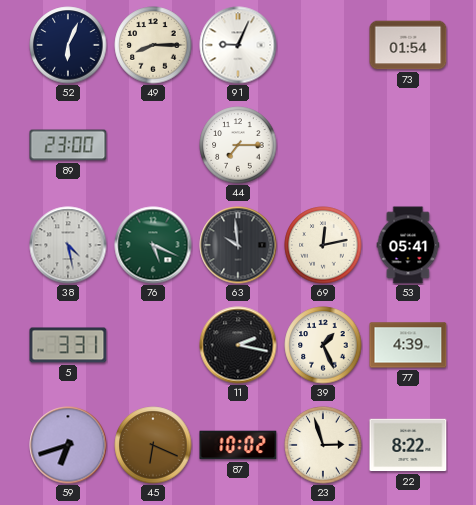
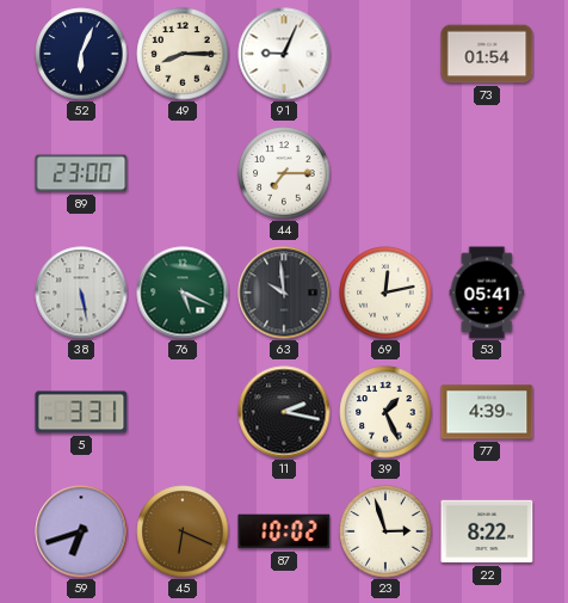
38: 4:28 -> 5:28 (81, 293)
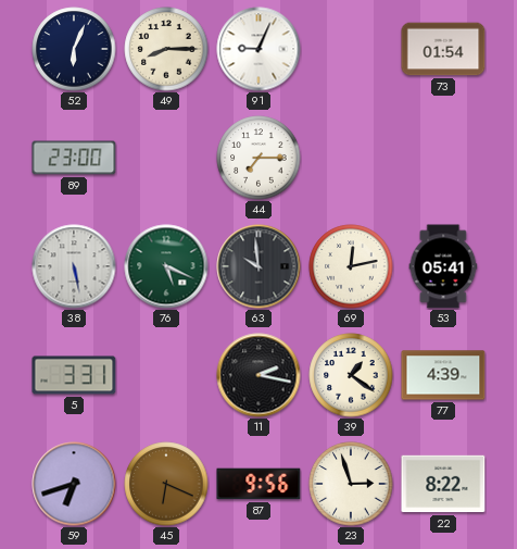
39: 1:26 -> 1:21 (351, 375)
87: 10:02 -> 9:56 (258, 484)
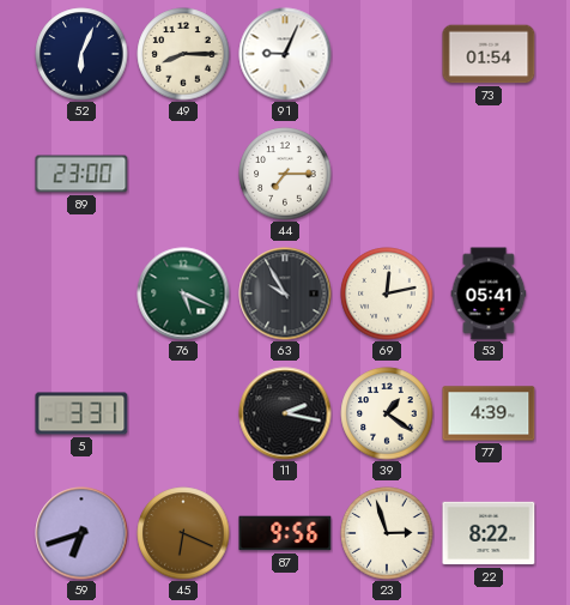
38: 5:28 -> none (74, 266)
63: 9:59 -> 9:55 (285, 294)
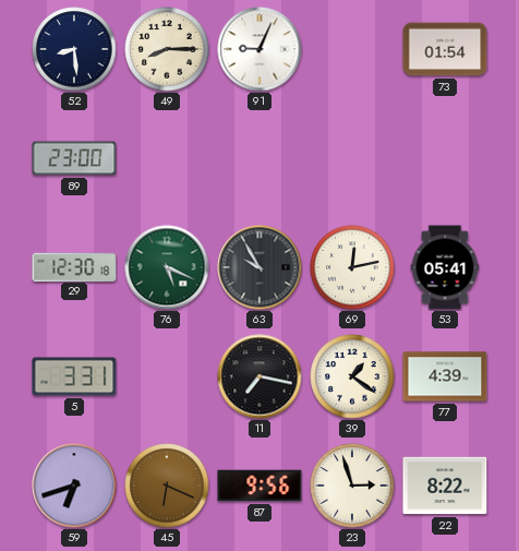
52: 6:04 -> 8:29 (74, 49)
44: 7:15 -> none (285, 174)
29: none -> 12:30 (74, 266)
11: 2:17 -> 7:17 (259, 376)
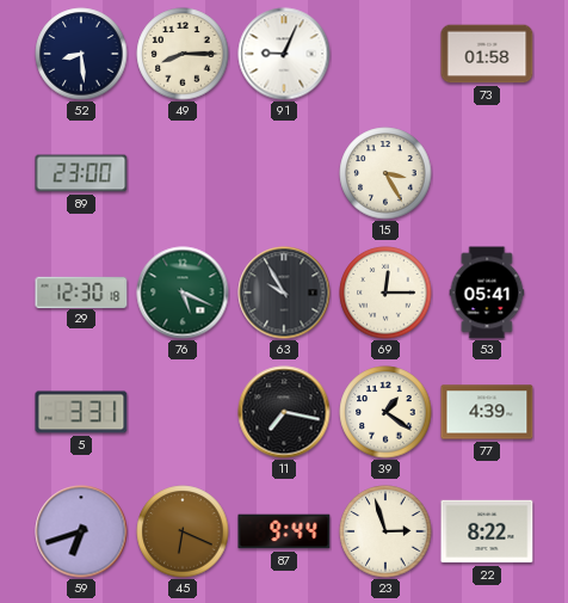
73: 01:54 -> 01:58 (487, 54)
15: none -> 3:25 (385, 173)
69: 12:13 -> 12:15 (385, 293)
87: 9:56 -> 9:44 (284, 531)
